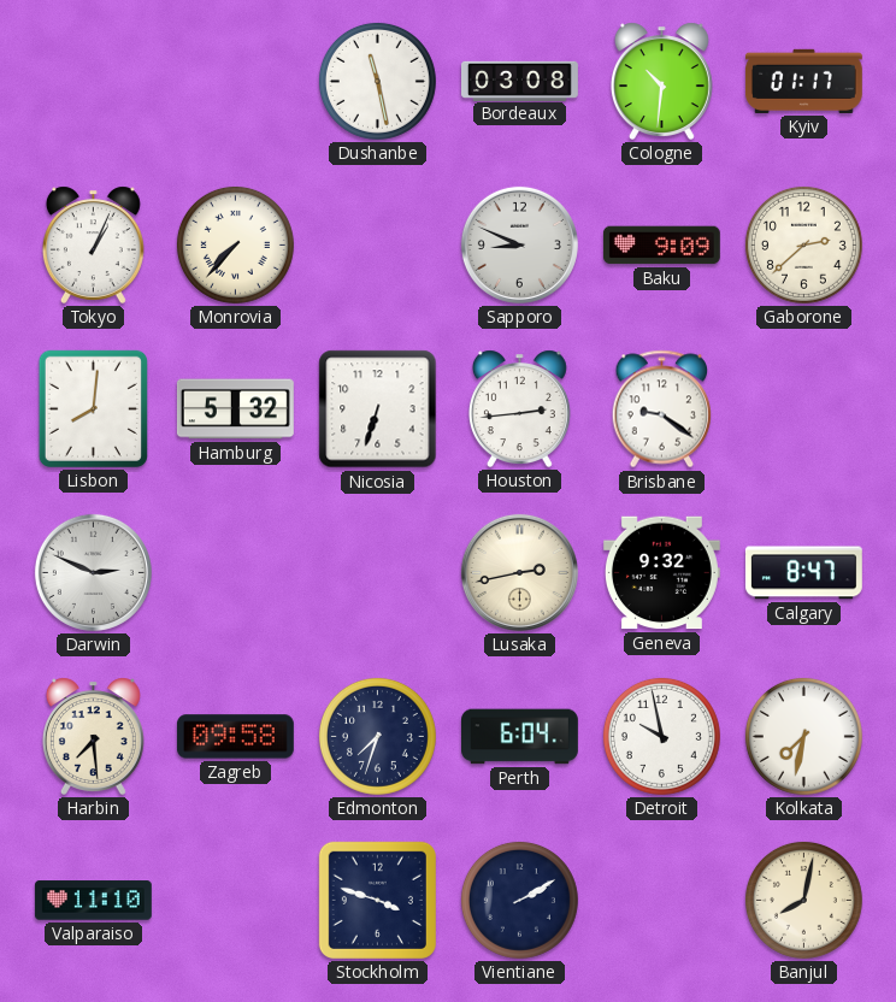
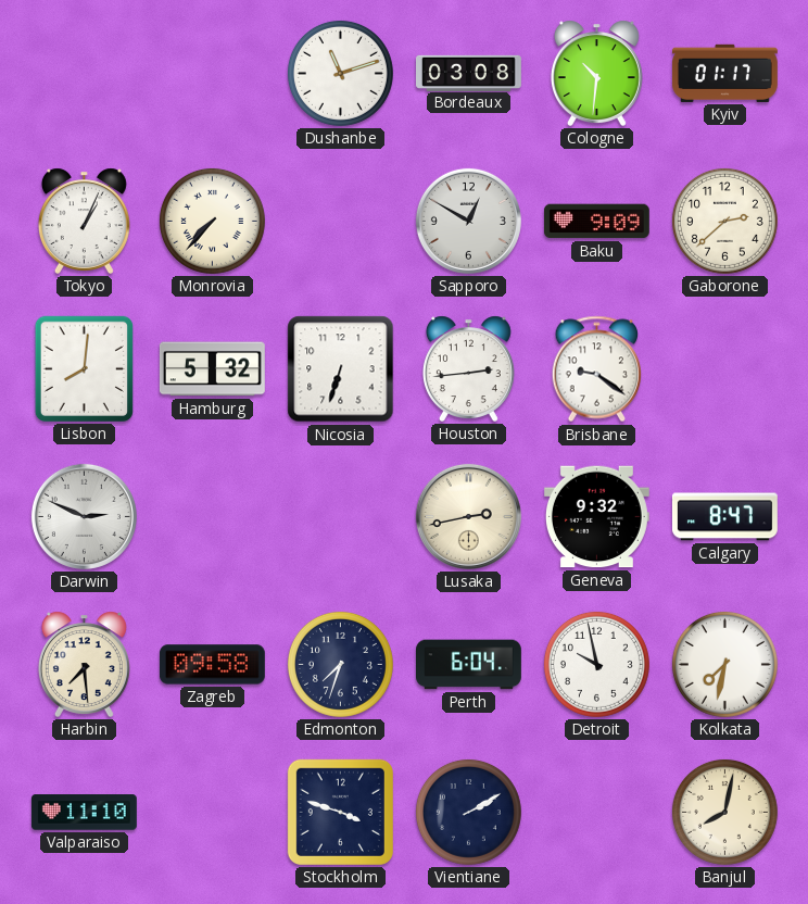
Dushanbe: 11:28 -> 11:12 (340, 73)
Sapporo: 8:49 -> 12:50 (468, 221)
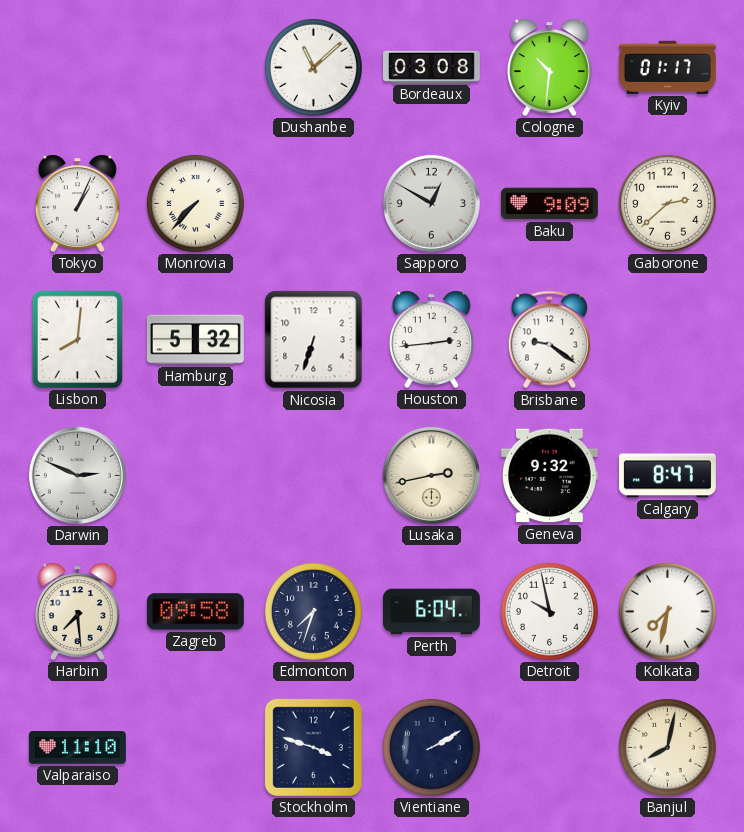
Dushanbe: 11:12 -> 11:08 (313, 67)
